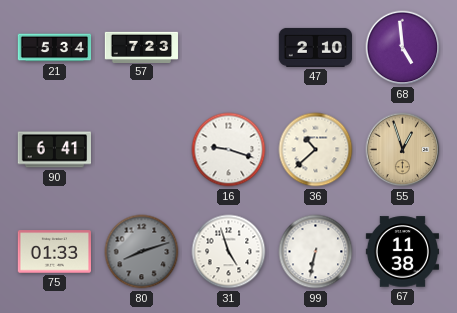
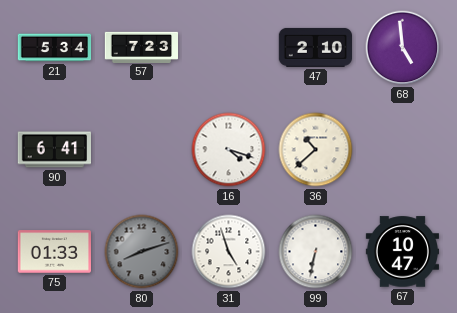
16: 9:18 -> 4:18 (229, 150)
55: 12:57 -> none (403, 150)
67: 11:38 -> 10:47 (402, 252)
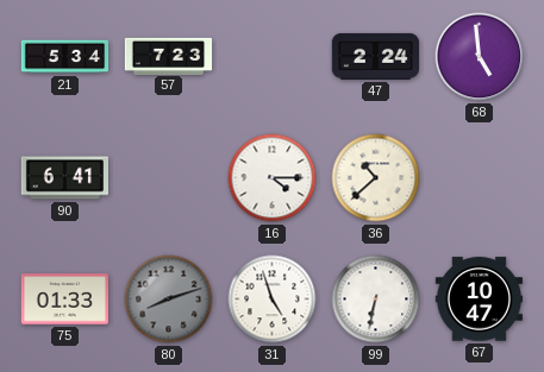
47: 2:10 -> 2:24 (375, 56)
16: 4:18 -> 4:15 (273, 178)
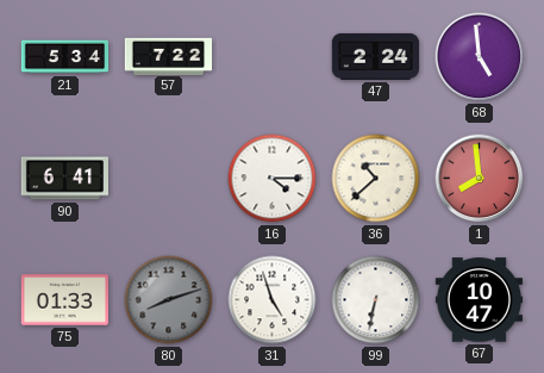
57: 7:23 -> 7:22 (169, 56)
1: none -> 7:59 (480, 179)
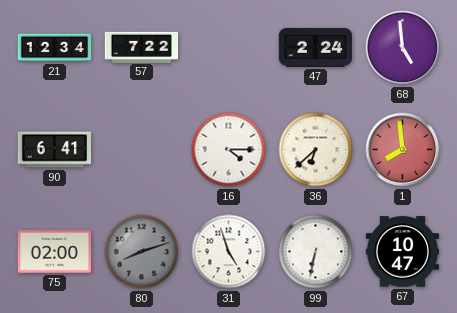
21: 5:34 -> 12:34 (55, 48)
36: 10:38 -> 6:38 (316, 150)
75: 01:33 -> 02:00 (54, 252)
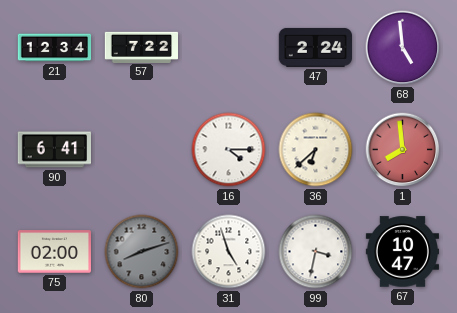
99: 6:32 -> 3:32 (316, 252)
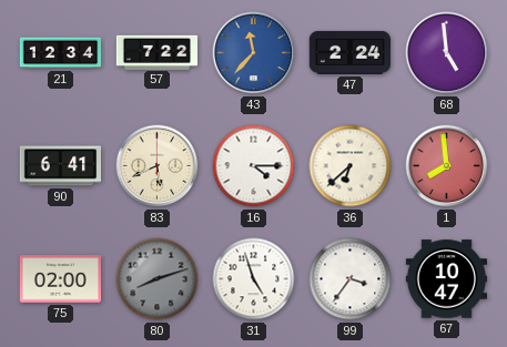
43: none -> 11:37 (254, 53)
83: none -> 5:41 (158, 166)
99: 3:32 -> 3:36 (351, 279)
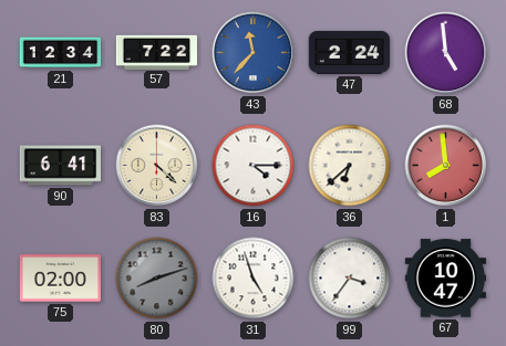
83: 5:41 -> 4:22 (157, 166)
